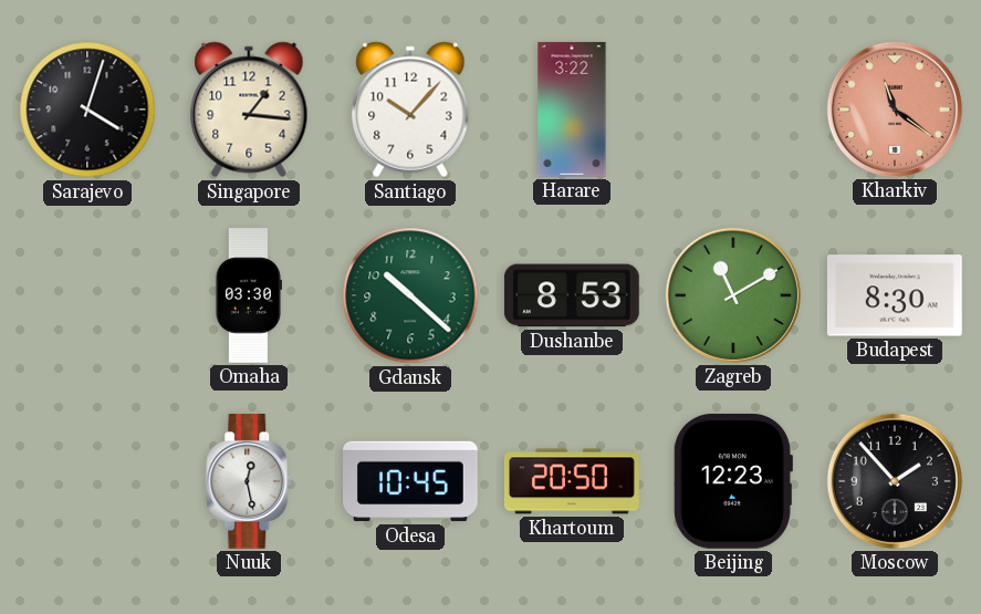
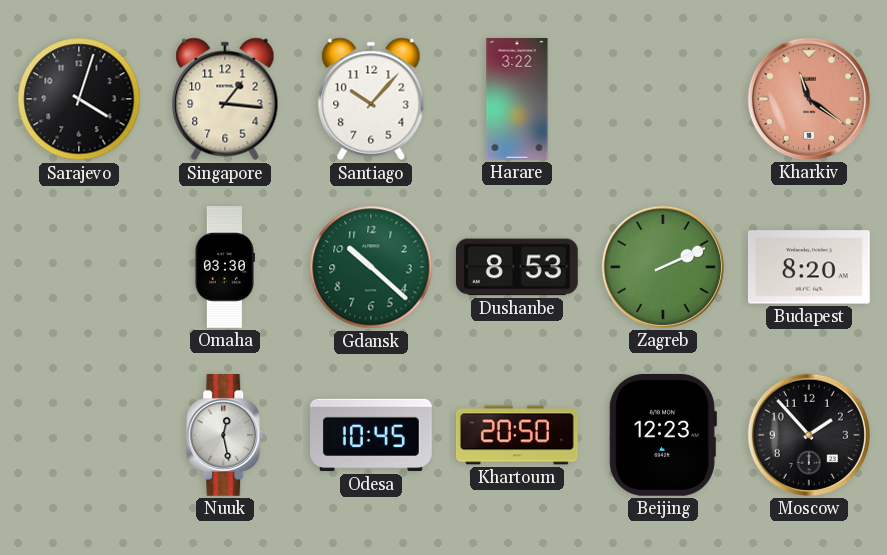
Zagreb: 11:10 -> 2:11 (663, 267)
Budapest: 8:30 -> 8:20 (809, 267)
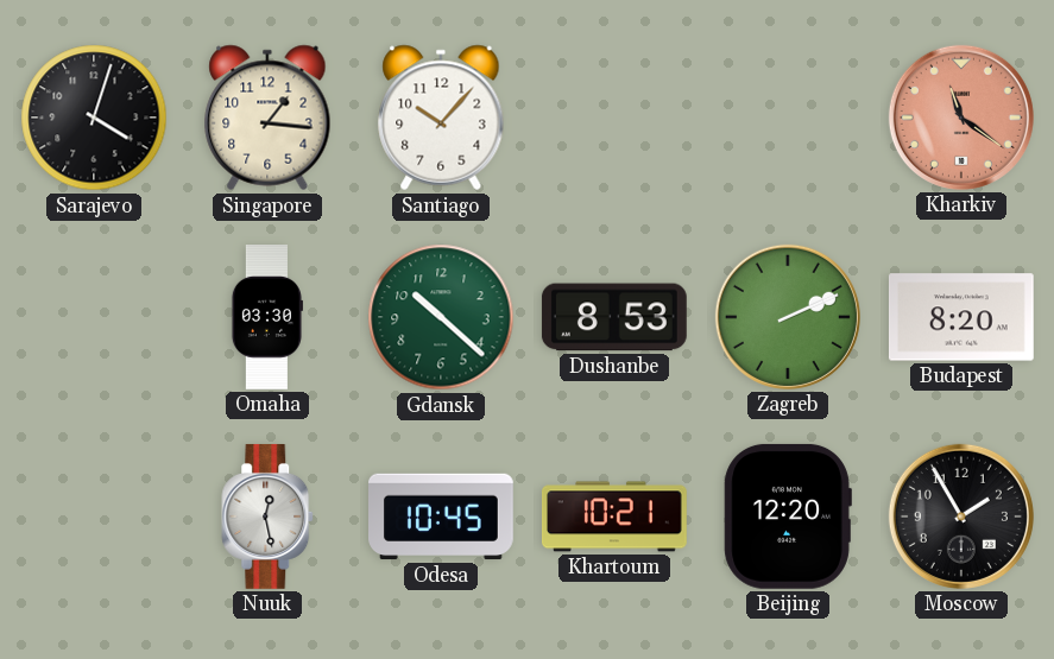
Harare: 3:22 -> none (517, 100)
Khartoum: 20:50 -> 10:21 (614, 517)
Beijing: 12:23 -> 12:20 (788, 517)
Moscow: 1:53 -> 1:55 (961, 517)
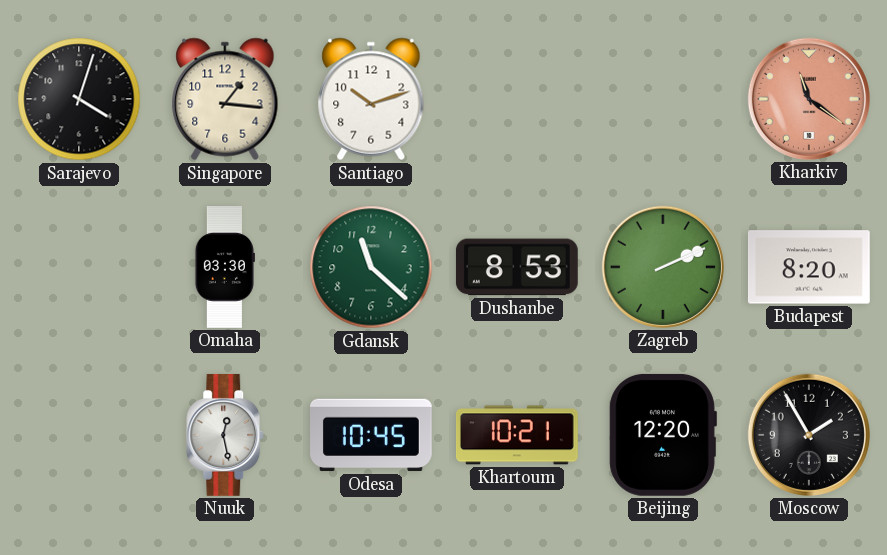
Santiago: 10:07 -> 10:12 (371, 99)
Gdansk: 10:22 -> 11:22 (371, 267)
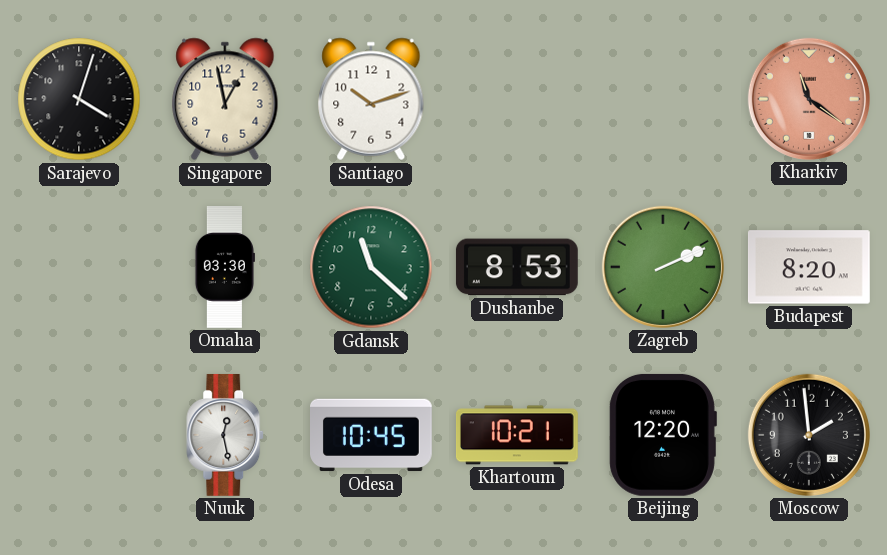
Singapore: 1:16 -> 12:58 (225, 99)
Moscow: 1:55 -> 1:59 (809, 435)
